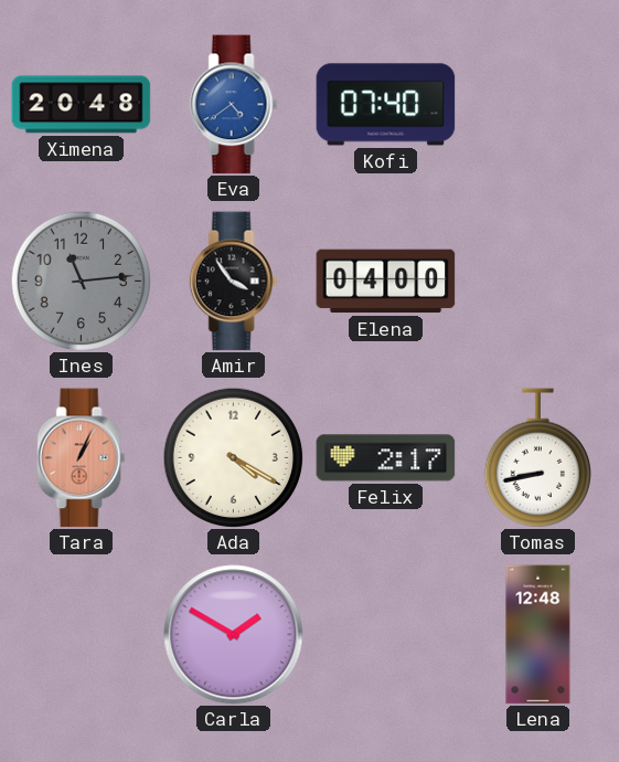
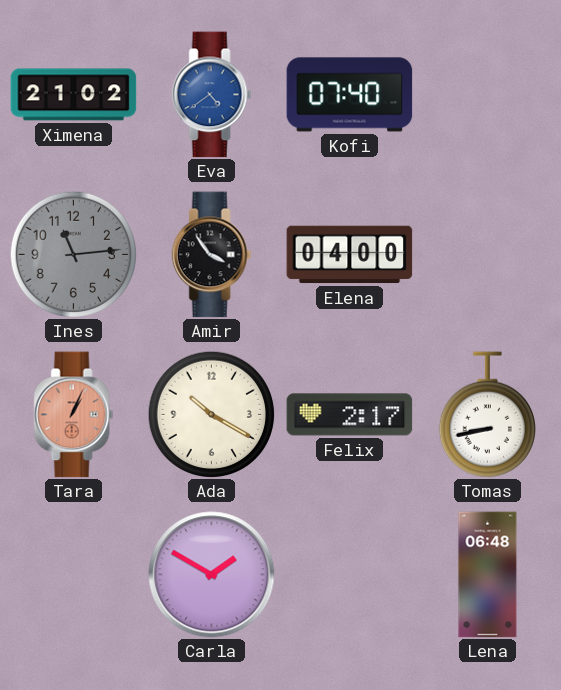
Ximena: 20:48 -> 21:02 (74, 95)
Ada: 4:20 -> 10:20 (211, 414)
Lena: 12:48 -> 06:48 (488, 575)
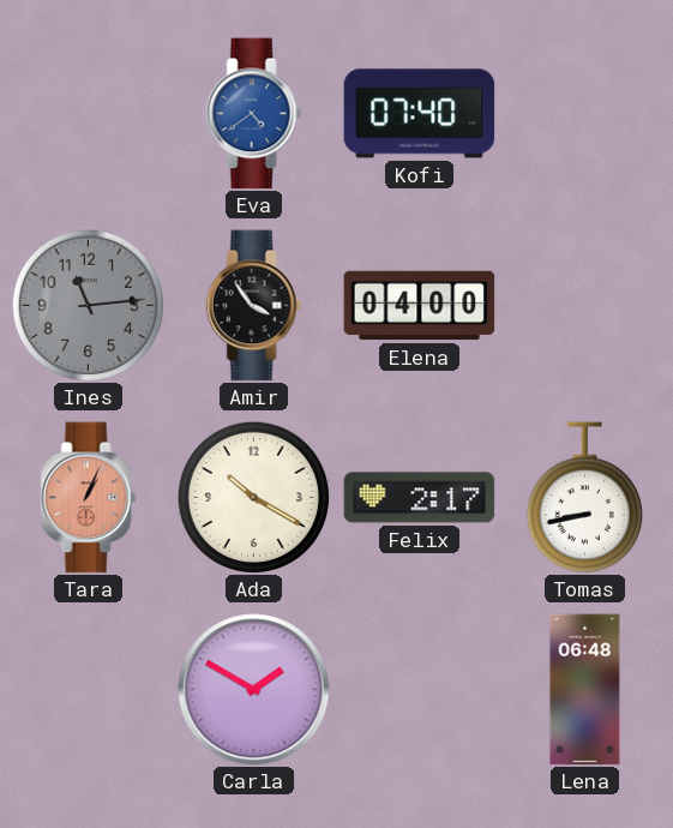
Ximena: 21:02 -> none (74, 95)
